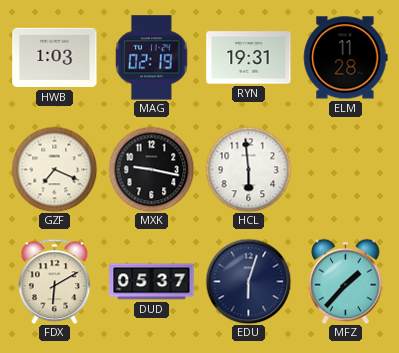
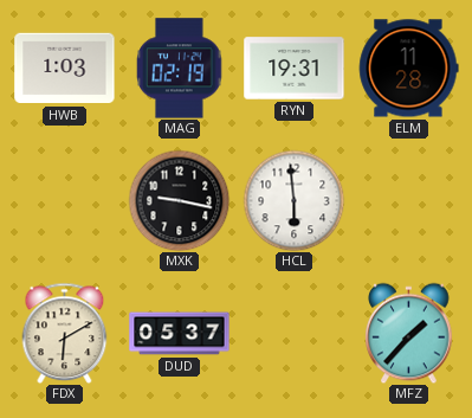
GZF: 7:19 -> none (54, 169)
EDU: 6:03 -> none (248, 281)
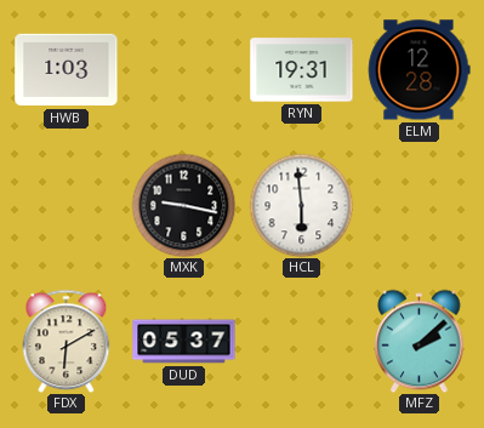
MAG: 02:19 -> none (180, 69)
ELM: 11:28 -> 12:28 (418, 70)
MFZ: 1:37 -> 2:08 (420, 341)
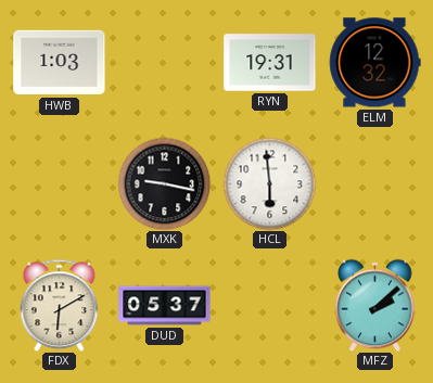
ELM: 12:28 -> 12:32 (374, 63)
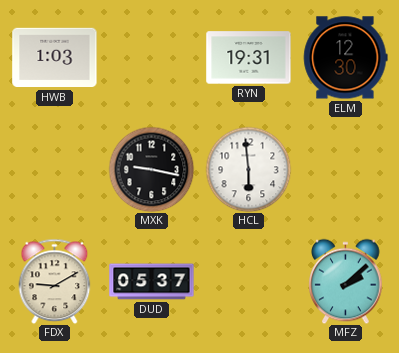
ELM: 12:32 -> 12:30 (345, 58)
FDX: 6:10 -> 9:10 (55, 281)
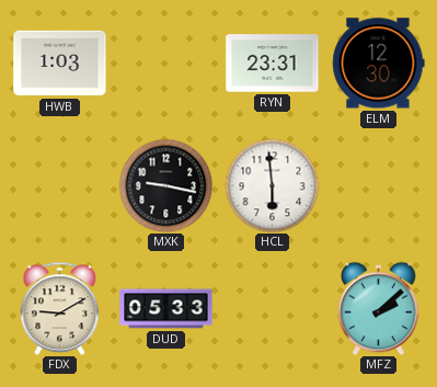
RYN: 19:31 -> 23:31 (273, 64)
DUD: 05:37 -> 05:33 (166, 309)
